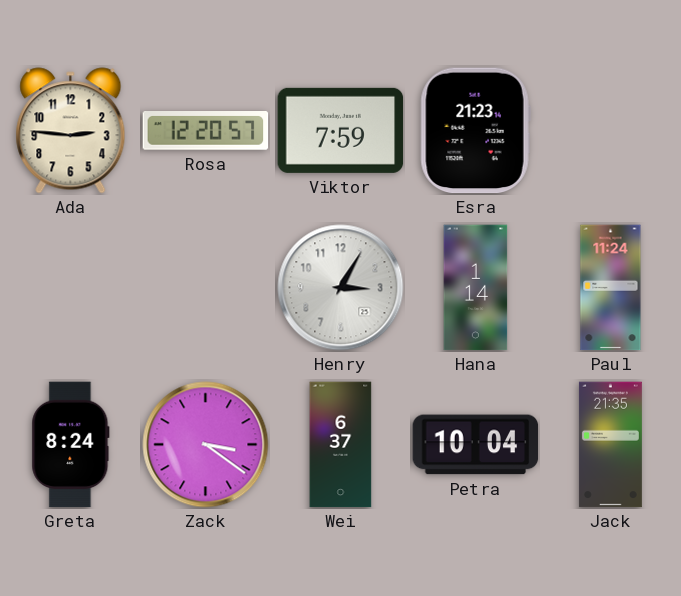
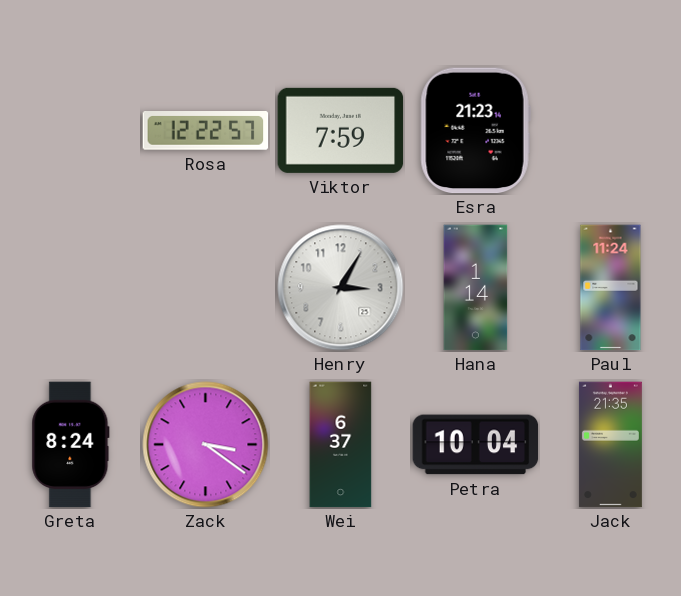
Ada: 2:46 -> none (71, 131)
Rosa: 12:20 -> 12:22 (206, 131)
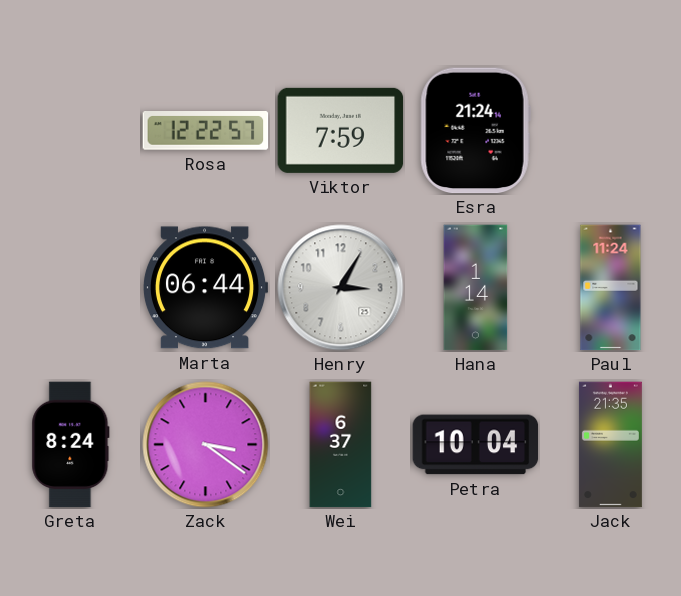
Esra: 21:23 -> 21:24 (475, 131)
Marta: none -> 06:44 (205, 288)
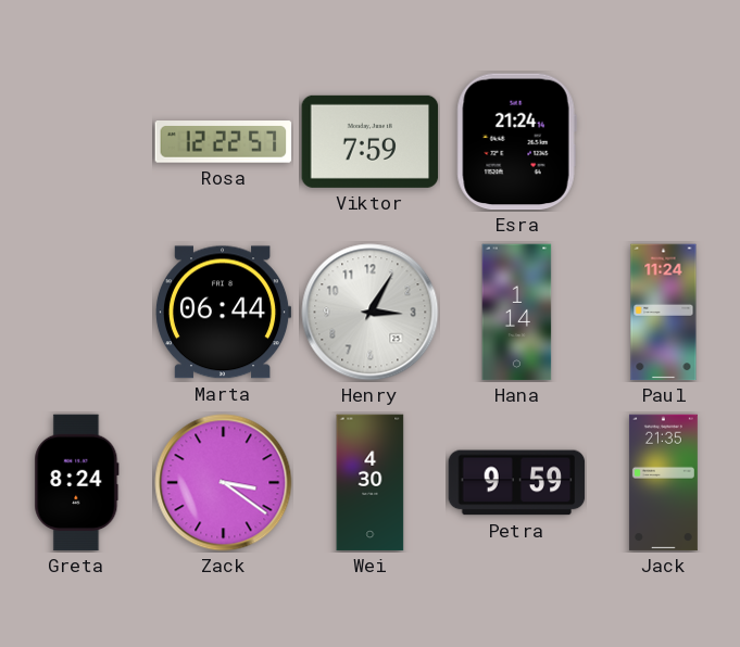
Wei: 6:37 -> 4:30 (371, 483)
Petra: 10:04 -> 9:59 (517, 483)
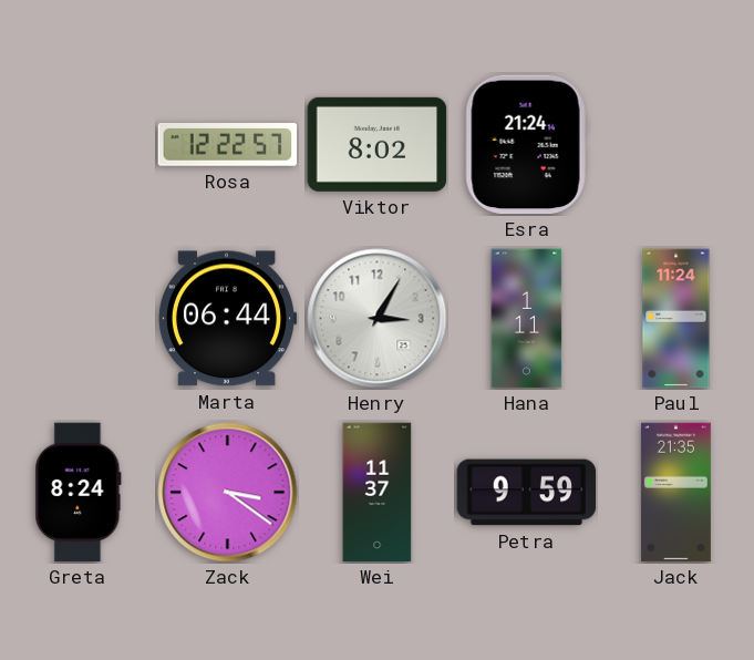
Viktor: 7:59 -> 8:02 (378, 144)
Hana: 1:14 -> 1:11 (527, 319)
Wei: 4:30 -> 11:37 (378, 493)
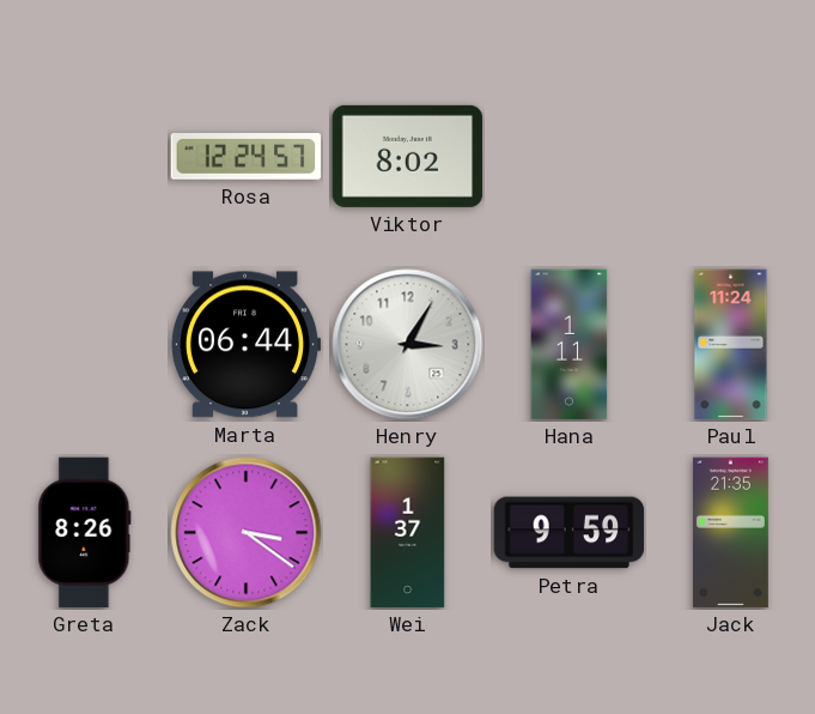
Rosa: 12:22 -> 12:24 (247, 157)
Esra: 21:24 -> none (526, 145)
Greta: 8:24 -> 8:26 (85, 533)
Wei: 11:37 -> 1:37 (408, 533)
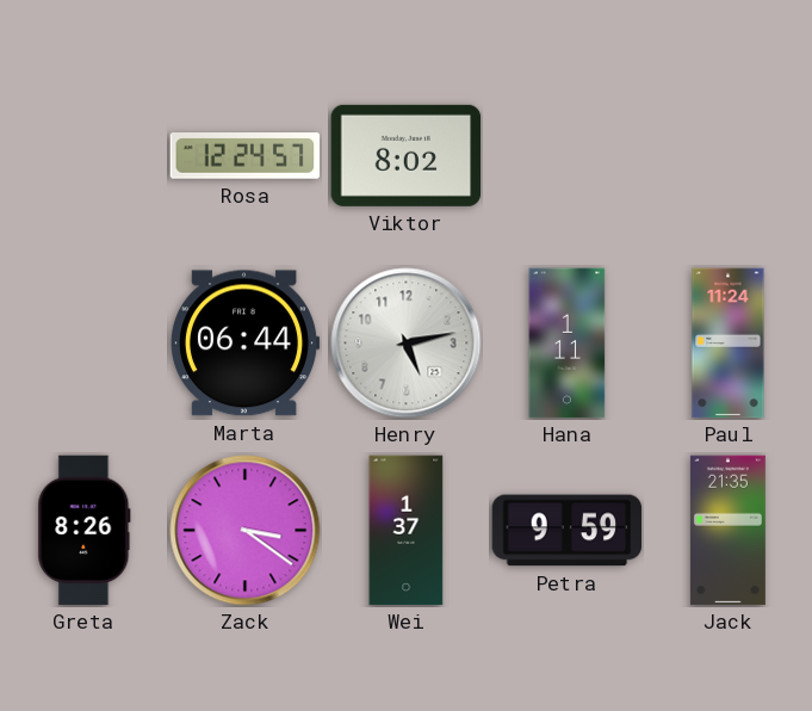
Henry: 3:05 -> 5:13 (407, 344)
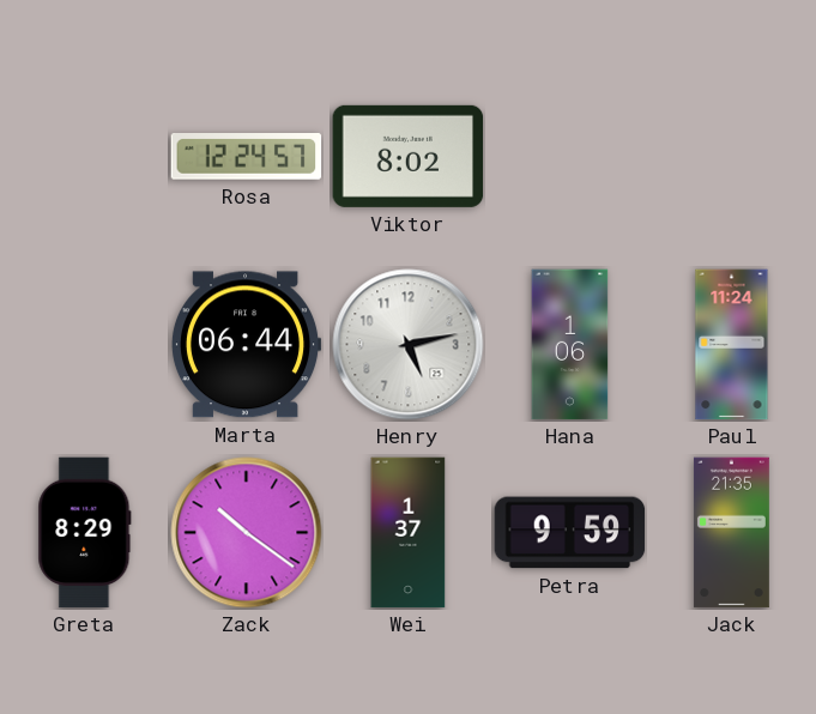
Hana: 1:11 -> 1:06 (570, 345)
Greta: 8:26 -> 8:29 (85, 533)
Zack: 3:21 -> 10:21 (247, 533)
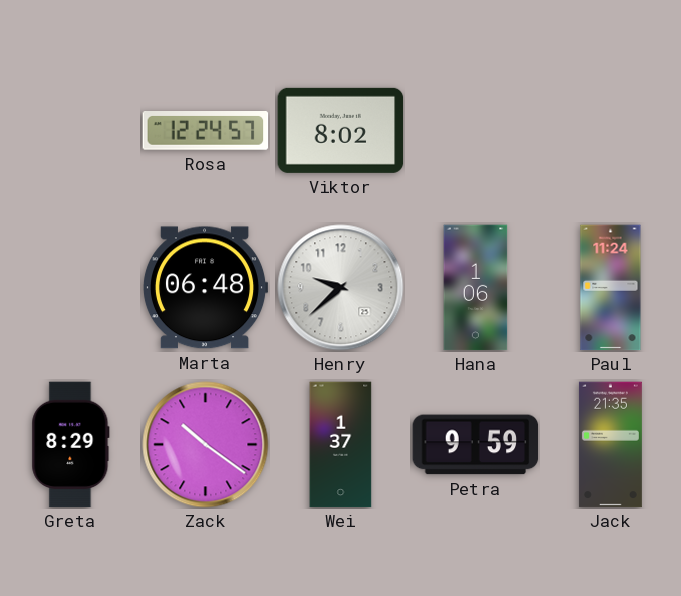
Marta: 06:44 -> 06:48 (205, 288)
Henry: 5:13 -> 9:38 (341, 288)
